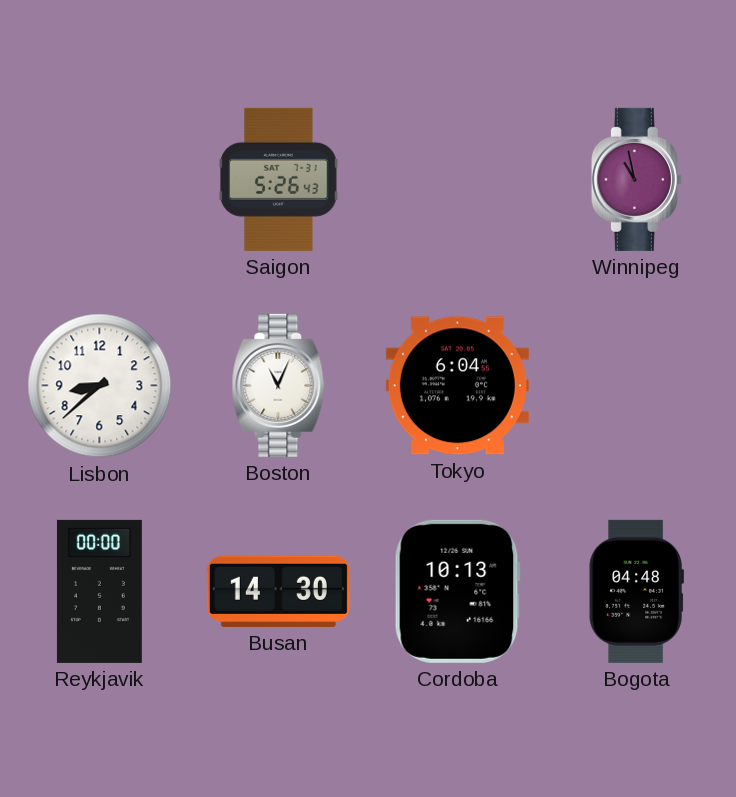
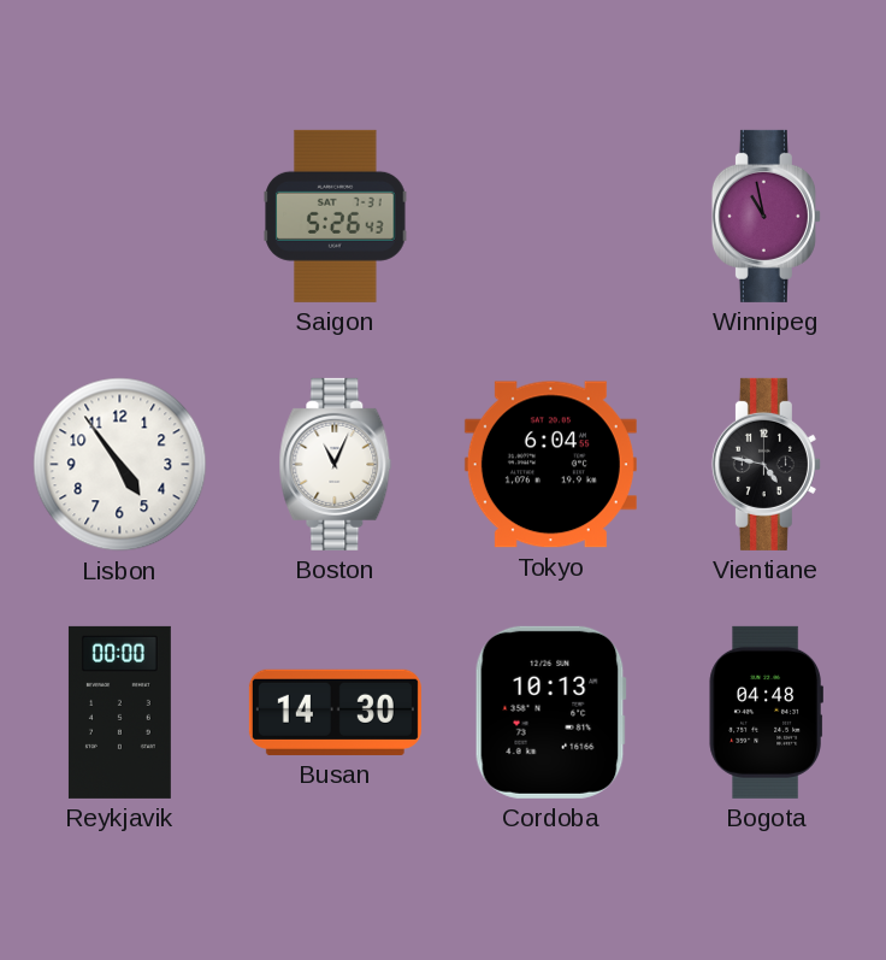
Lisbon: 8:38 -> 4:54 (120, 465)
Vientiane: none -> 4:47 (766, 464)
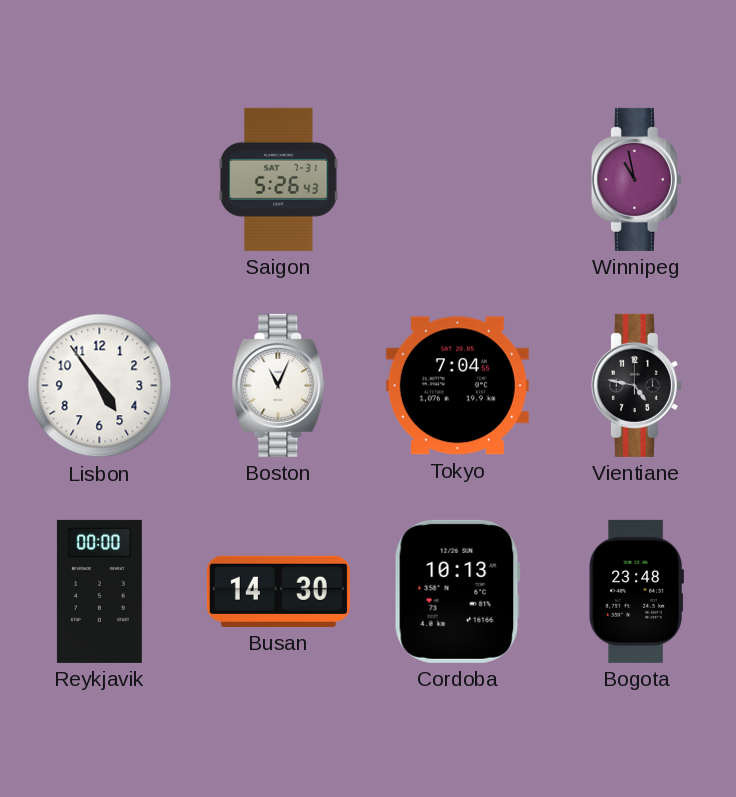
Tokyo: 6:04 -> 7:04 (457, 386)
Bogota: 04:48 -> 23:48 (636, 591)
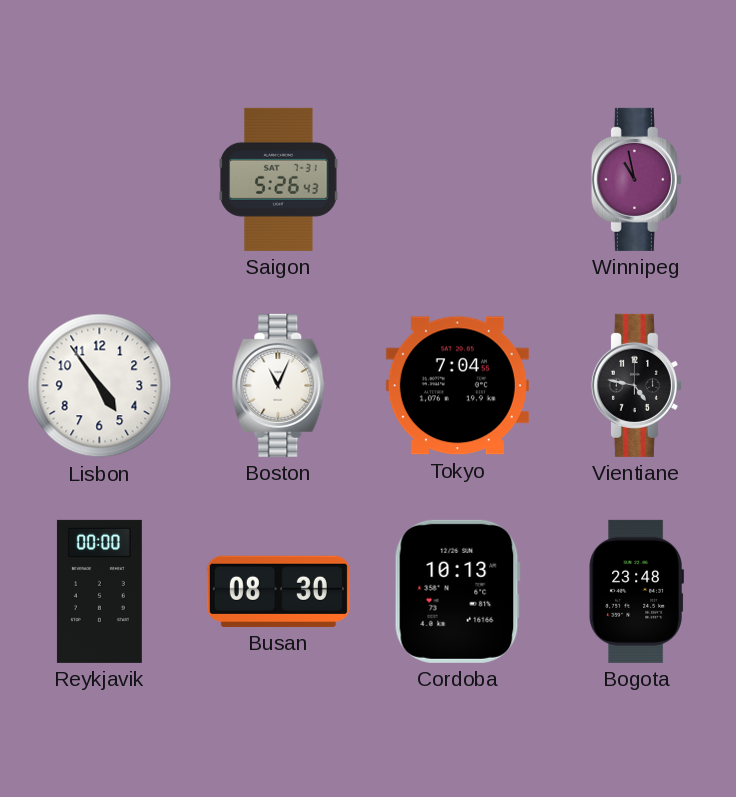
Busan: 14:30 -> 08:30 (278, 591)
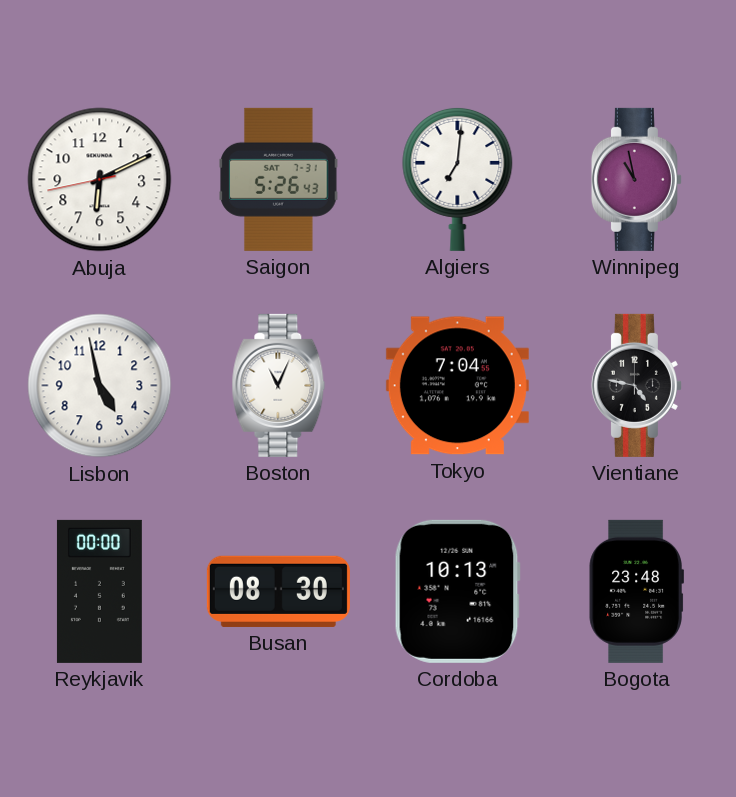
Abuja: none -> 6:10 (100, 180)
Algiers: none -> 7:01 (458, 179)
Lisbon: 4:54 -> 4:58 (100, 386)
